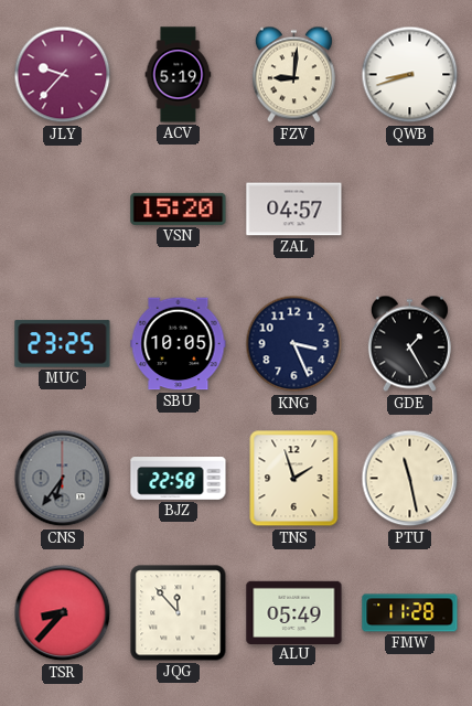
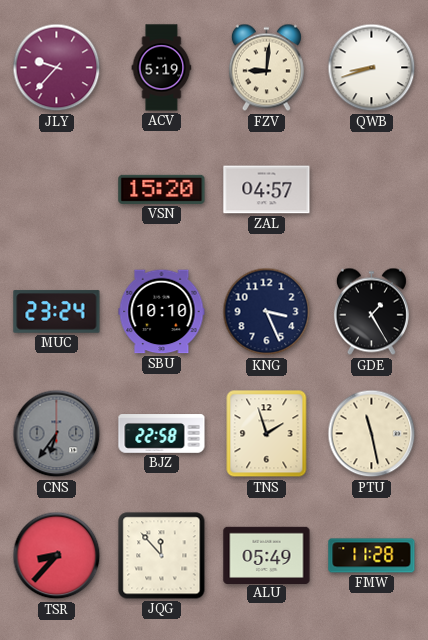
MUC: 23:25 -> 23:24 (57, 312)
SBU: 10:05 -> 10:10 (162, 312)
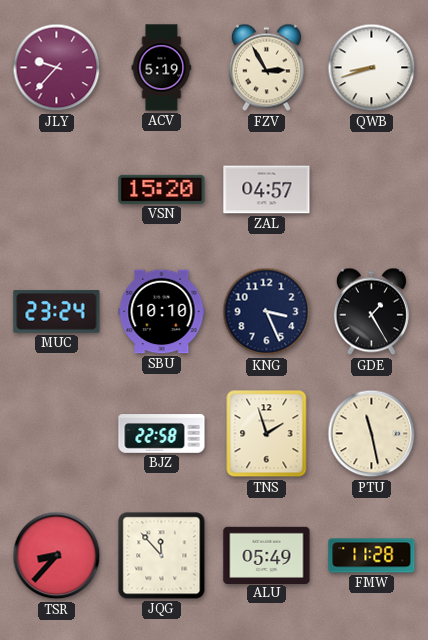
FZV: 9:01 -> 2:55 (266, 68)
CNS: 6:36 -> none (57, 434)
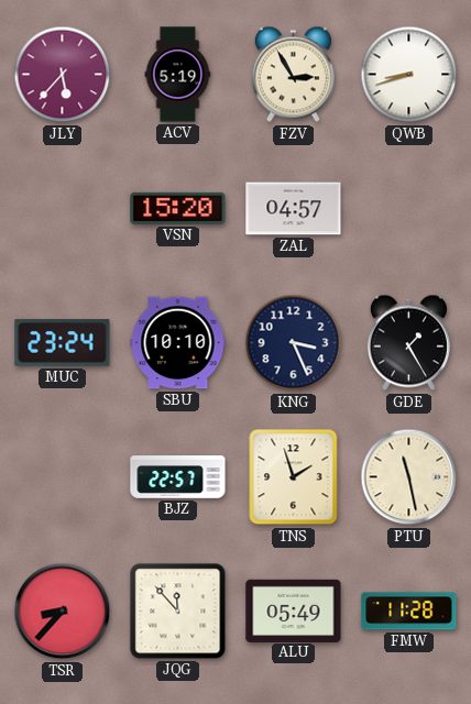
JLY: 9:37 -> 5:37 (63, 75)
BJZ: 22:58 -> 22:57 (178, 477)
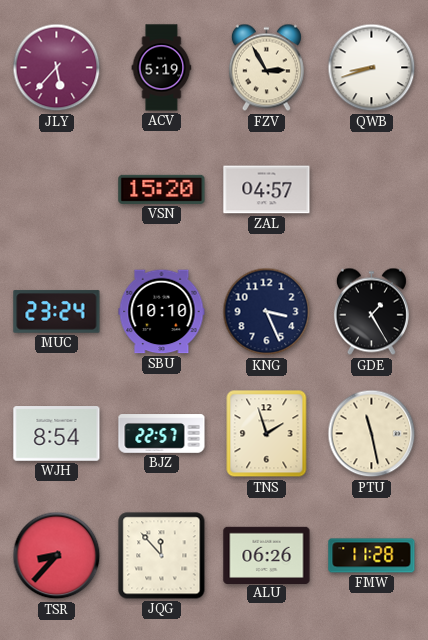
WJH: none -> 8:54 (57, 434)
ALU: 05:49 -> 06:26 (267, 555)
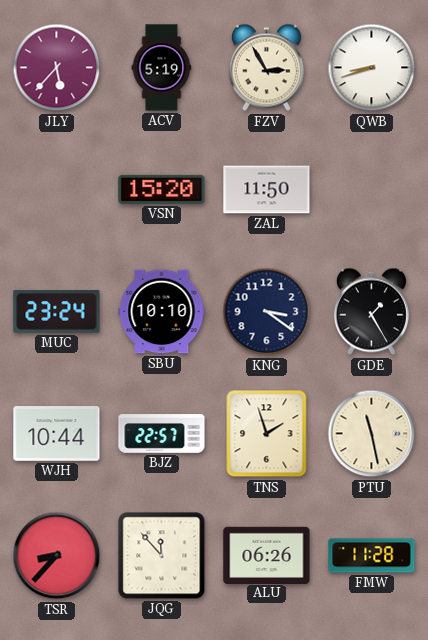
ZAL: 04:57 -> 11:50 (267, 190)
KNG: 3:26 -> 3:21 (267, 312)
WJH: 8:54 -> 10:44 (57, 434)
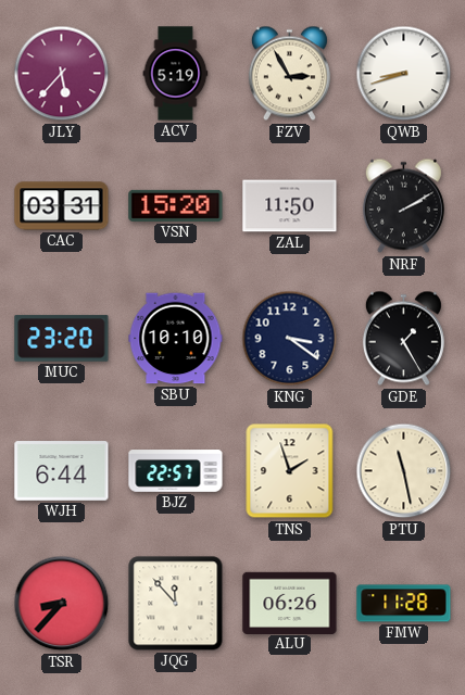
CAC: none -> 03:31 (62, 206)
NRF: none -> 2:10 (403, 206)
MUC: 23:24 -> 23:20 (62, 339)
WJH: 10:44 -> 6:44 (62, 471)
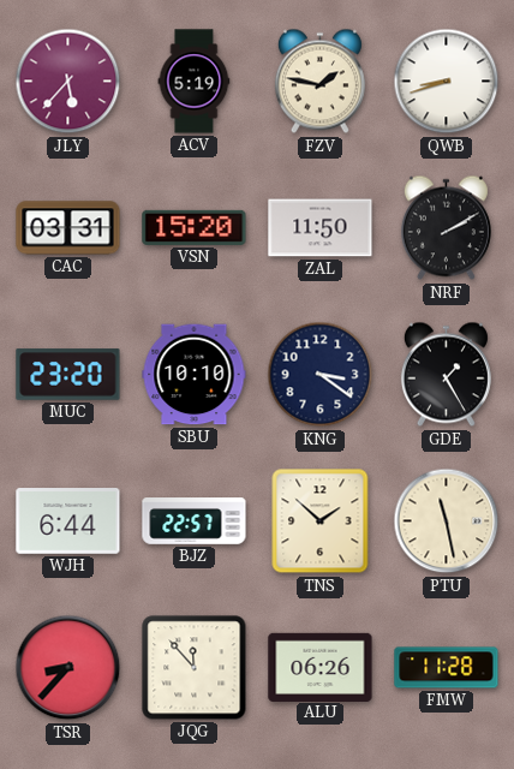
FZV: 2:55 -> 1:47 (319, 82)
TNS: 1:57 -> 1:52 (321, 521)
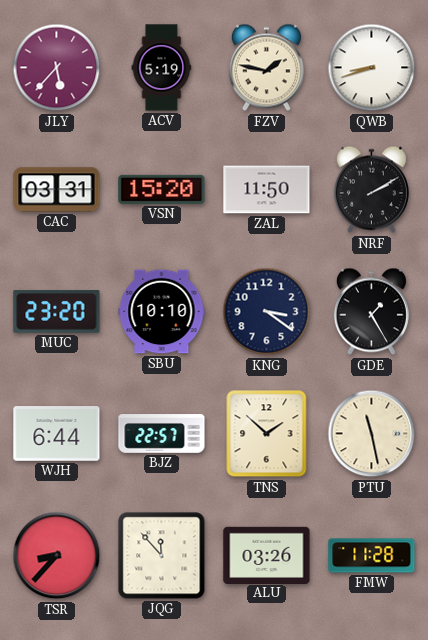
ALU: 06:26 -> 03:26 (267, 555)
